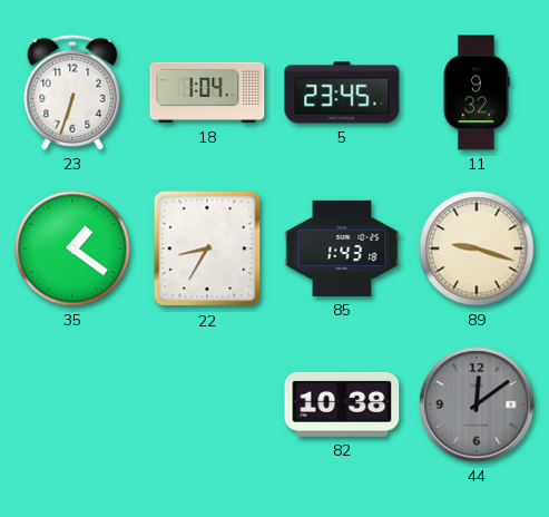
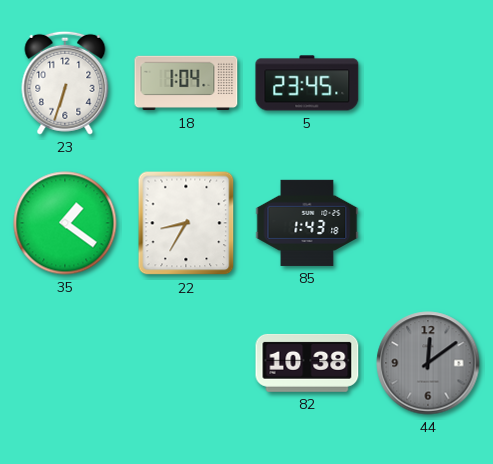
11: 9:32 -> none (477, 92)
89: 9:18 -> none (477, 248)
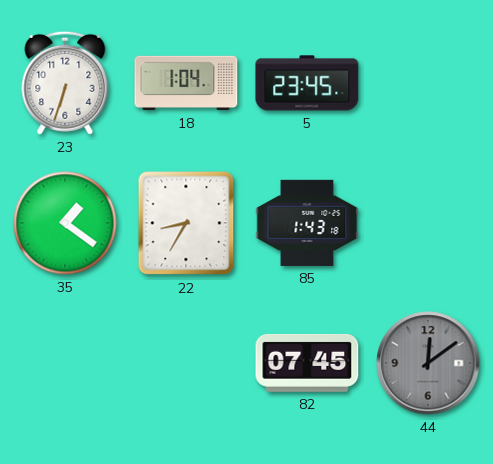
82: 10:38 -> 07:45 (307, 363)
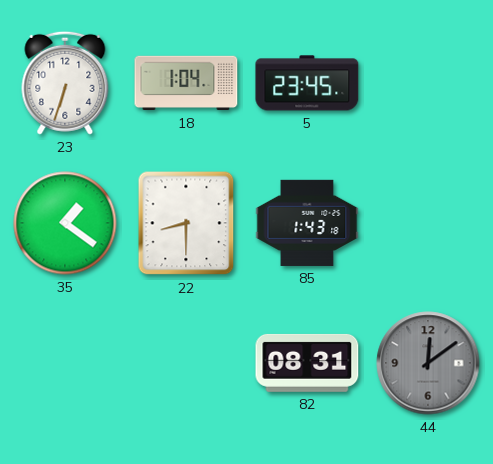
22: 8:35 -> 8:30 (186, 223)
82: 07:45 -> 08:31 (307, 363)
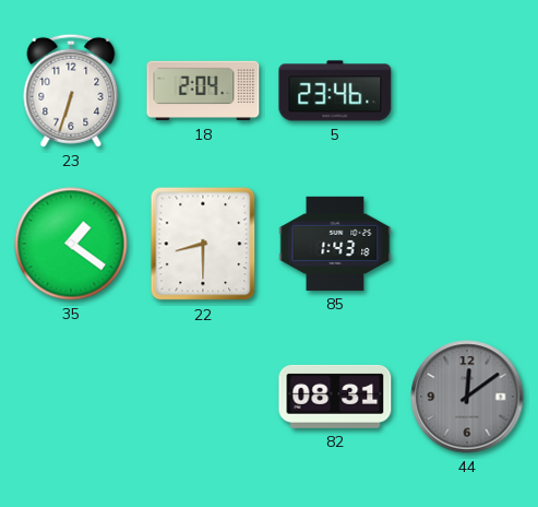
18: 1:04 -> 2:04 (203, 91)
5: 23:45 -> 23:46 (335, 91)
